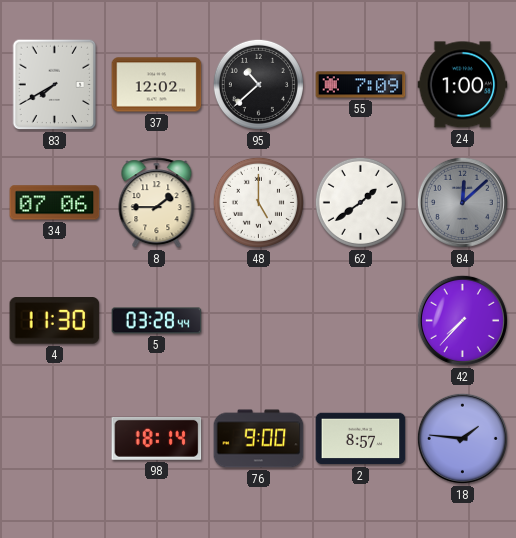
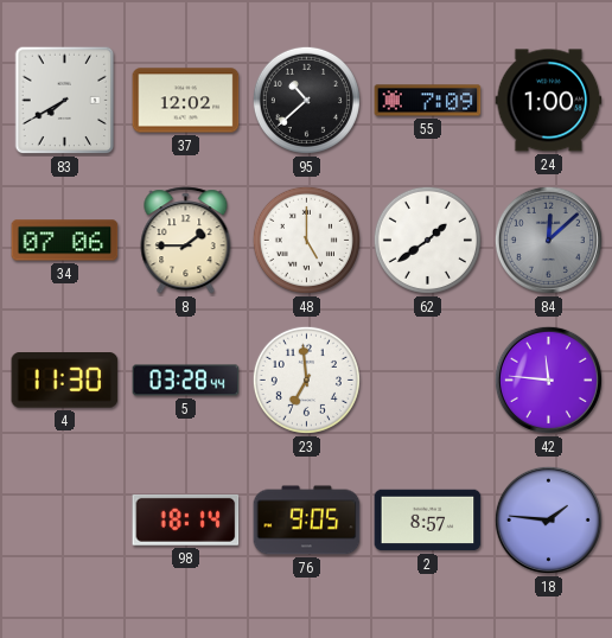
23: none -> 6:59 (306, 379)
42: 7:37 -> 11:46 (548, 379)
76: 9:00 -> 9:05 (307, 521)
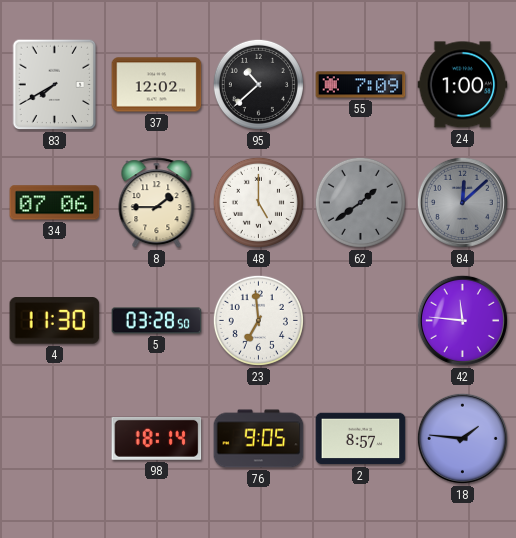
62 dial: white -> grey (360, 202)
5: 03:28:44 -> 03:28:50 (157, 321)
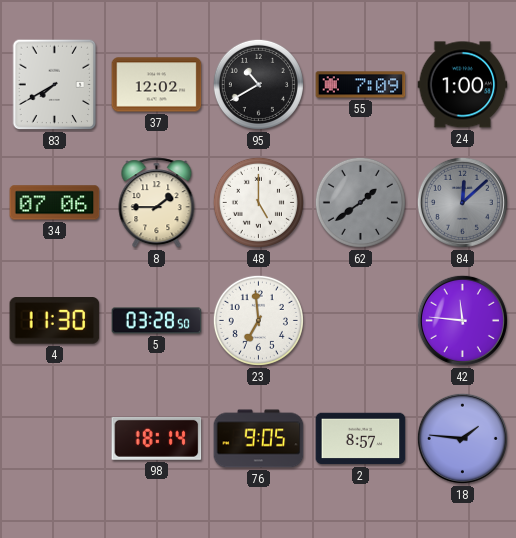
95: 10:38 -> 10:40 (258, 84)
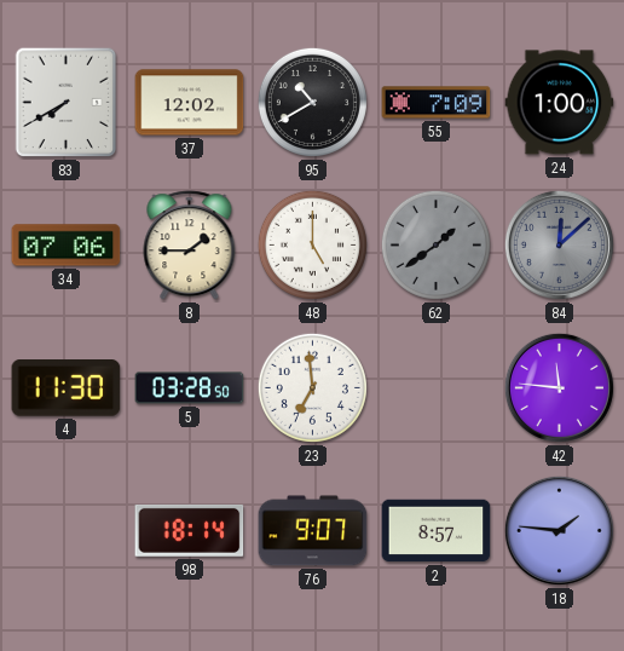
76: 9:05 -> 9:07 (313, 531)
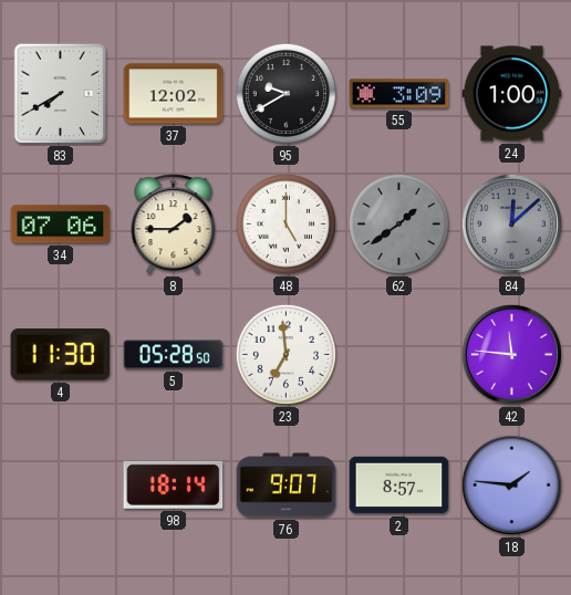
95: 10:40 -> 9:40 (285, 93)
55: 7:09 -> 3:09 (399, 94)
5: 03:28 -> 05:28 (174, 355)
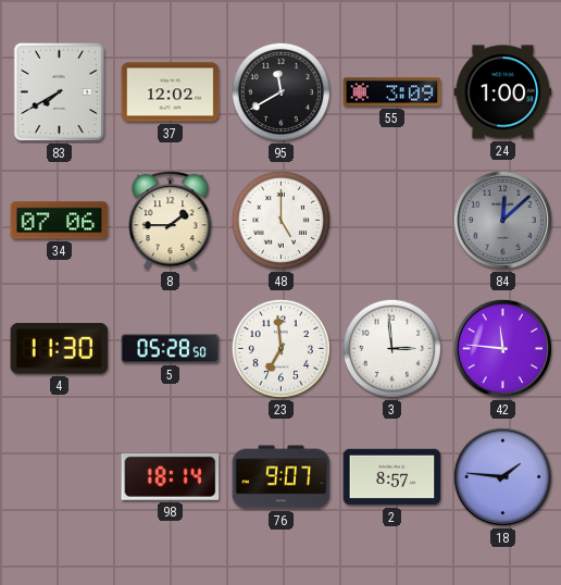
95: 9:40 -> 11:40 (280, 91)
62: 1:39 -> none (398, 223)
3: none -> 2:59 (391, 348)
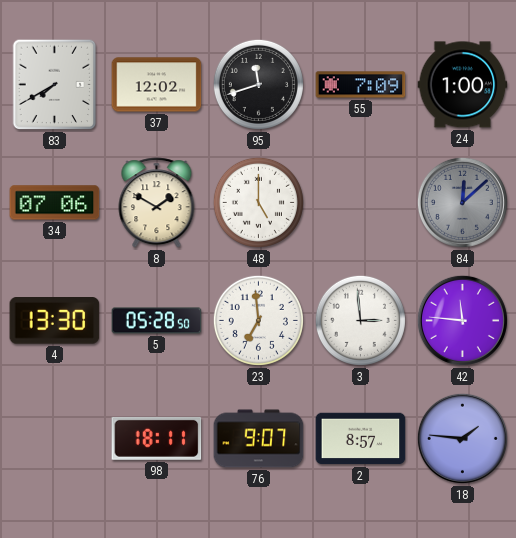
95: 11:40 -> 11:42 (258, 84)
55: 3:09 -> 7:09 (361, 85)
8: 1:45 -> 1:50 (157, 203)
4: 11:30 -> 13:30 (55, 321)
98: 18:14 -> 18:11 (157, 438)
